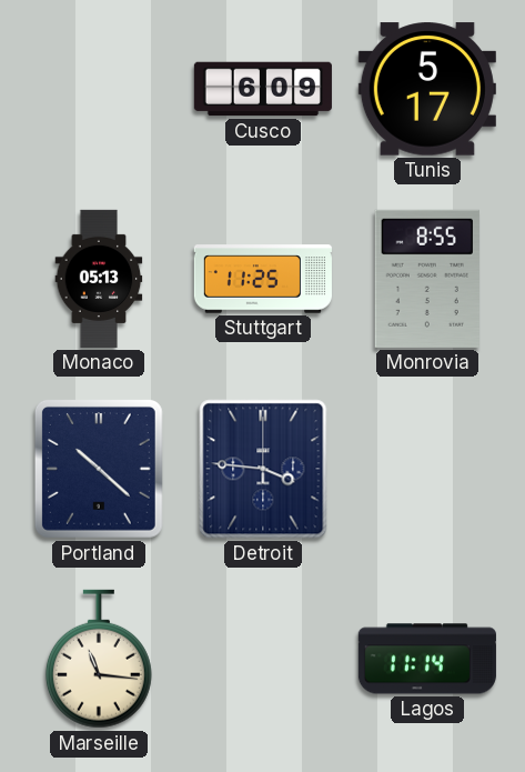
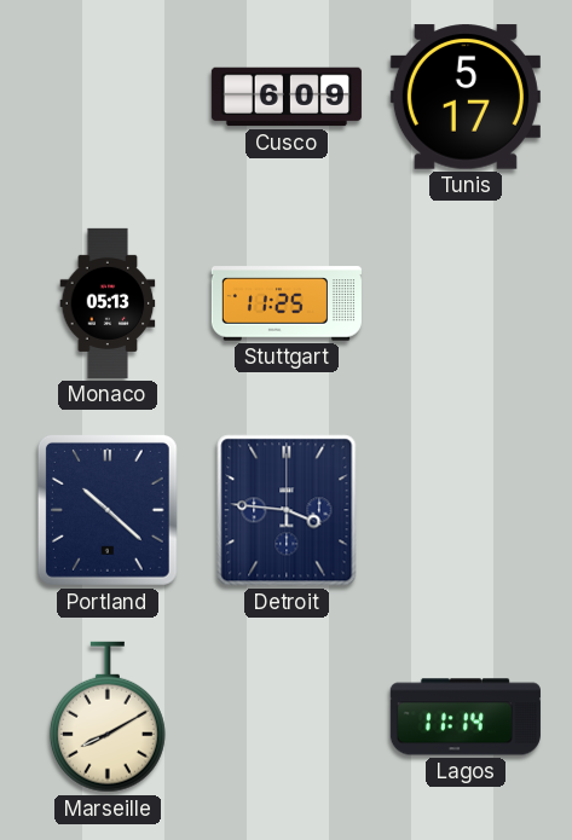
Monrovia: 8:55 -> none (427, 279)
Marseille: 11:16 -> 8:10 (108, 717)
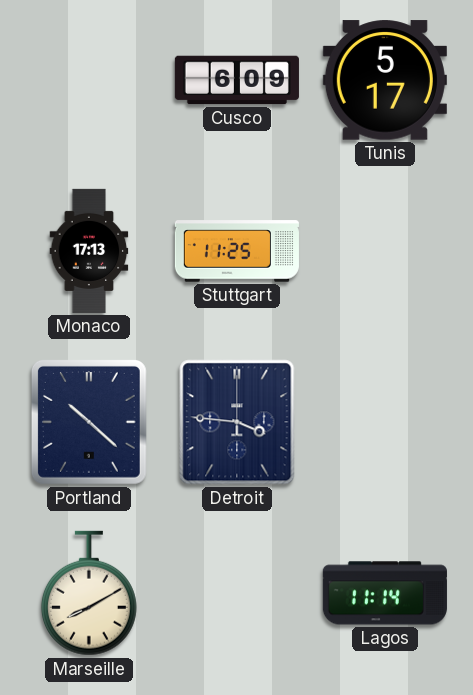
Monaco: 05:13 -> 17:13 (89, 251)
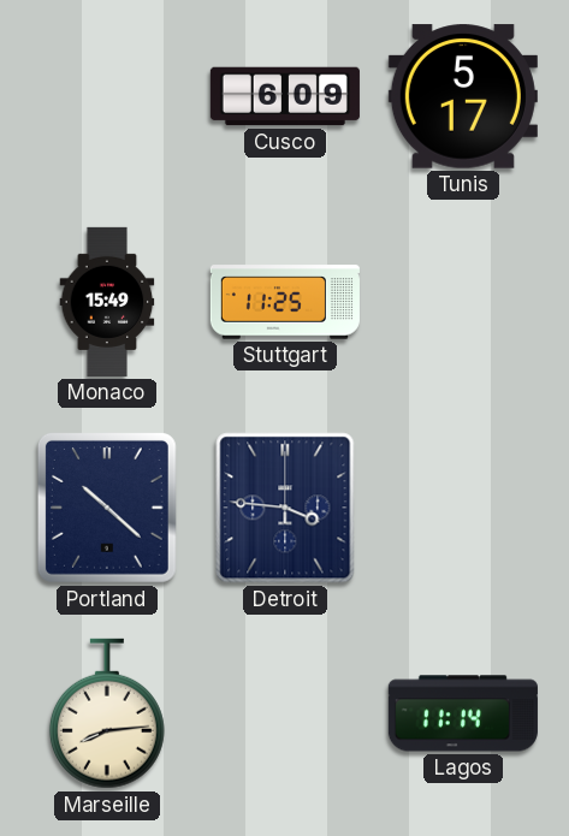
Monaco: 17:13 -> 15:49 (107, 302)
Marseille: 8:10 -> 8:14 (107, 713)
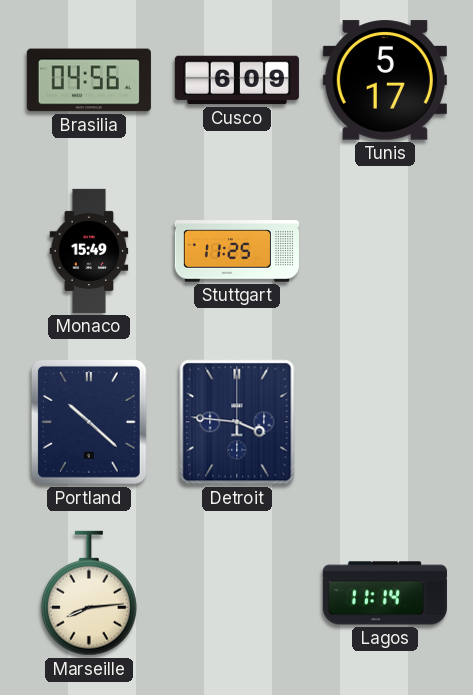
Brasilia: none -> 04:56 (89, 80)
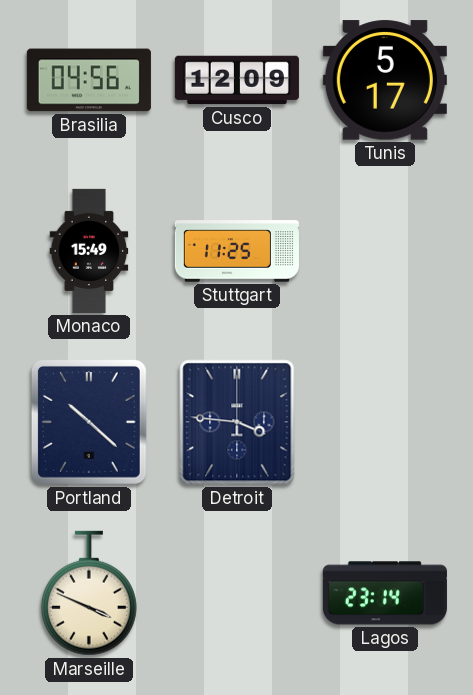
Cusco: 6:09 -> 12:09 (237, 80)
Marseille: 8:14 -> 3:49 (89, 593)
Lagos: 11:14 -> 23:14 (385, 593)
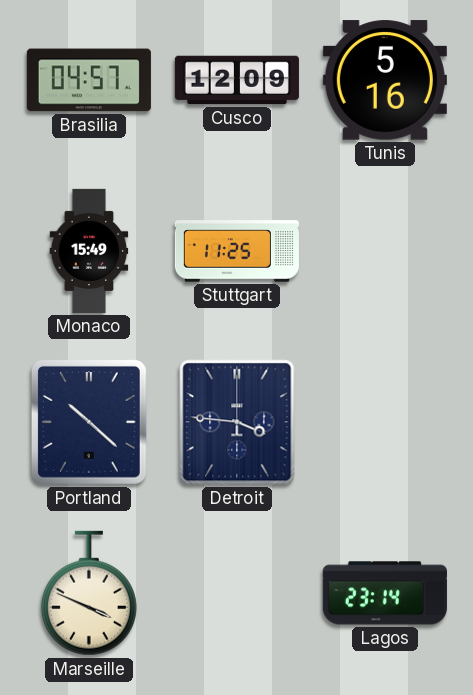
Brasilia: 04:56 -> 04:57 (89, 80)
Tunis: 5:17 -> 5:16 (385, 80)
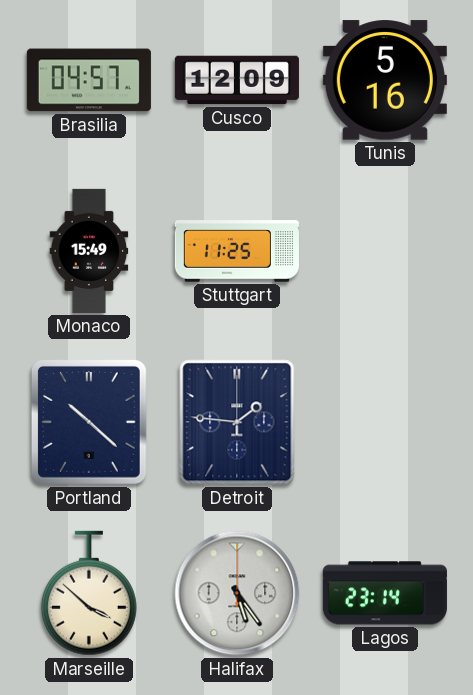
Detroit: 3:46 -> 1:46 (237, 422)
Marseille: 3:49 -> 3:52 (89, 593)
Halifax: none -> 5:24 (237, 593)
